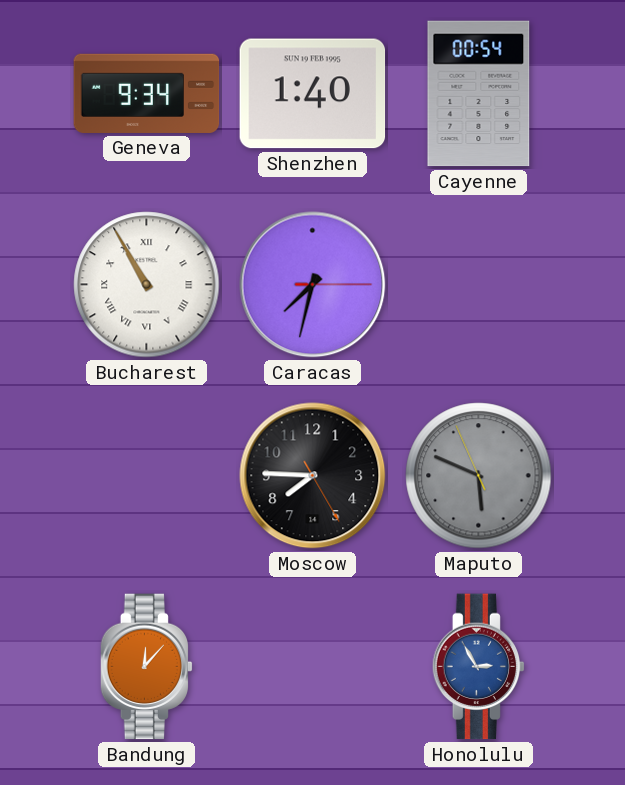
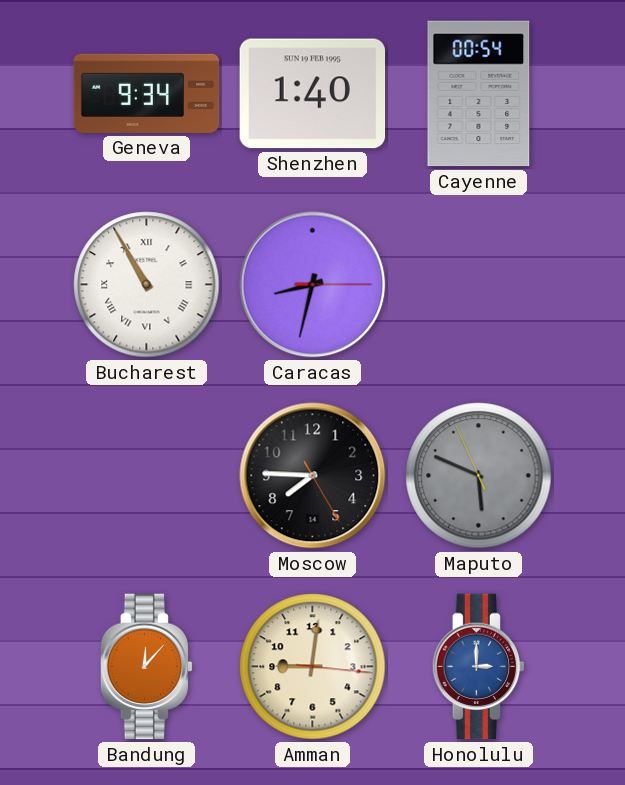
Caracas: 7:32 -> 8:32 (313, 285)
Amman: none -> 9:01 (313, 667)
Honolulu: 2:55 -> 3:00 (478, 667)
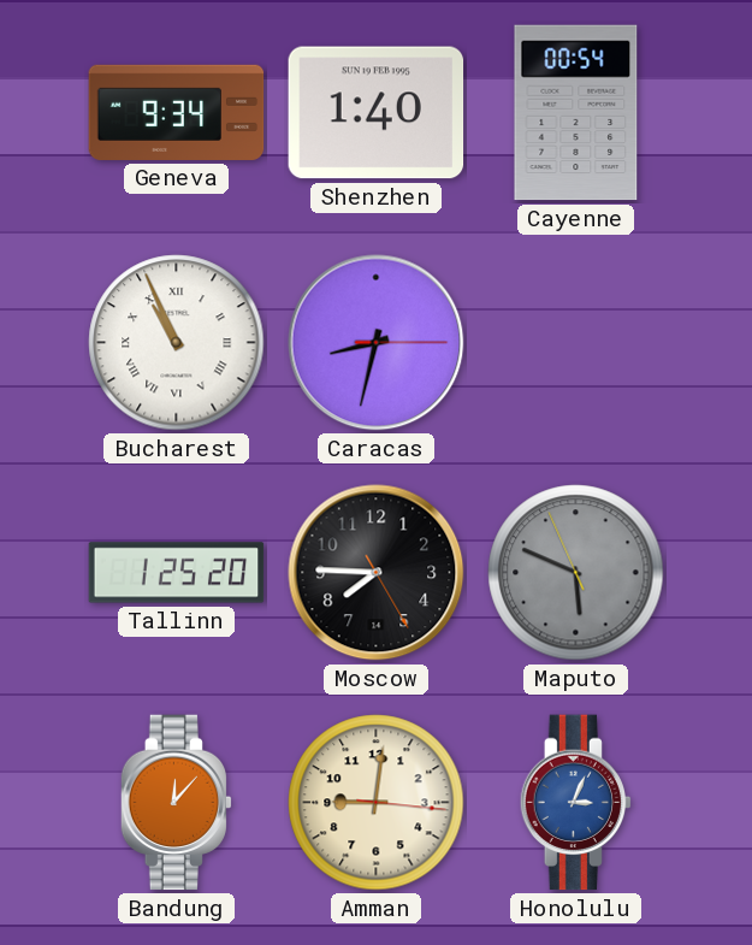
Bucharest: 10:55 -> 10:56 (177, 343)
Tallinn: none -> 1:25 (177, 573)
Honolulu: 3:00 -> 3:04 (575, 803)
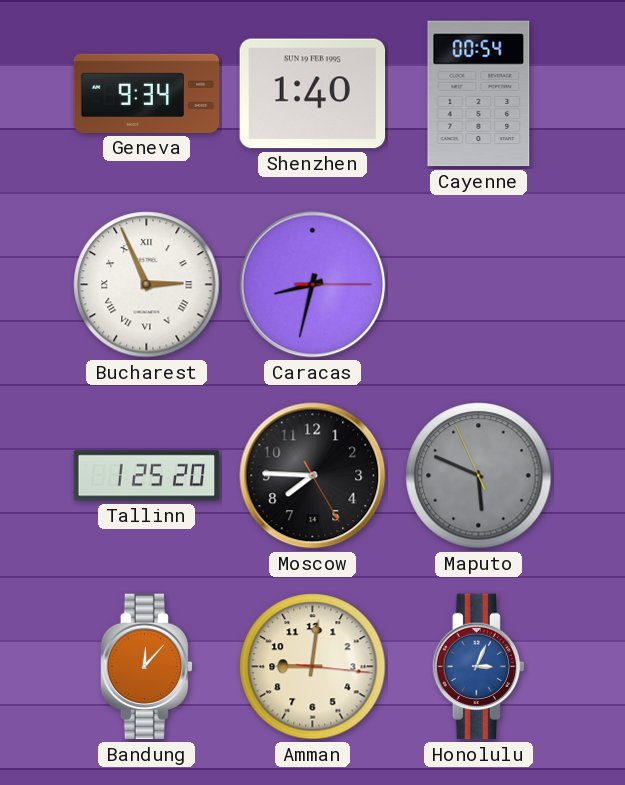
Bucharest: 10:56 -> 2:56 (147, 285)
